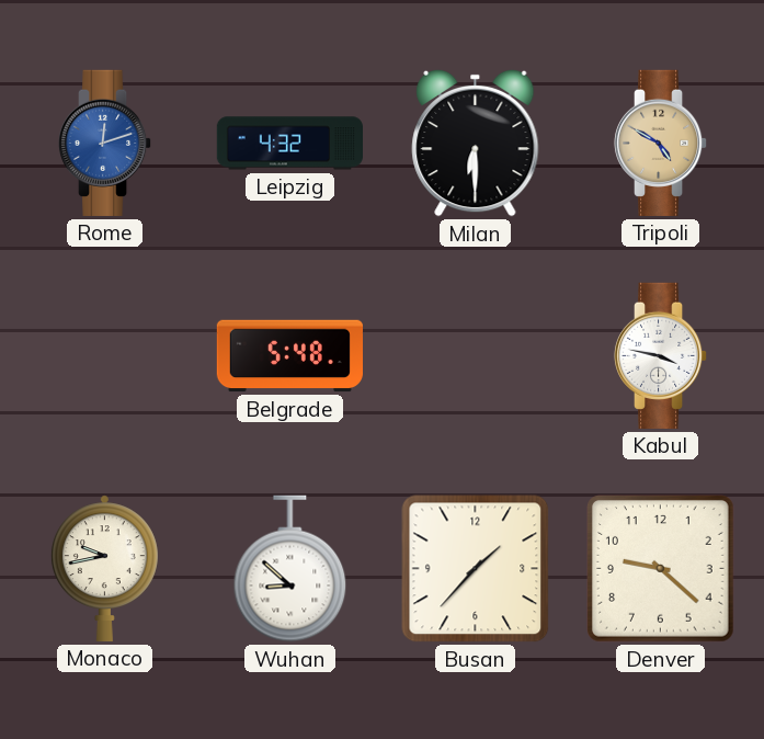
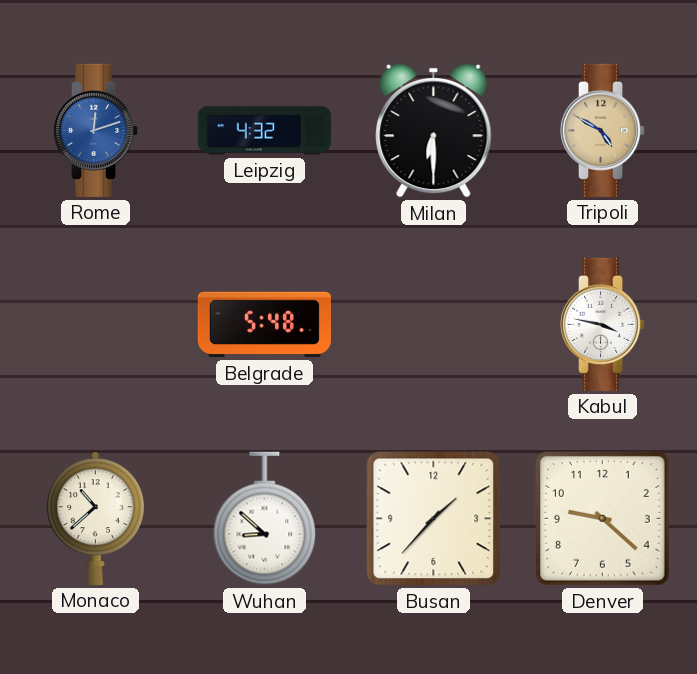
Monaco: 9:43 -> 10:38 (95, 518)
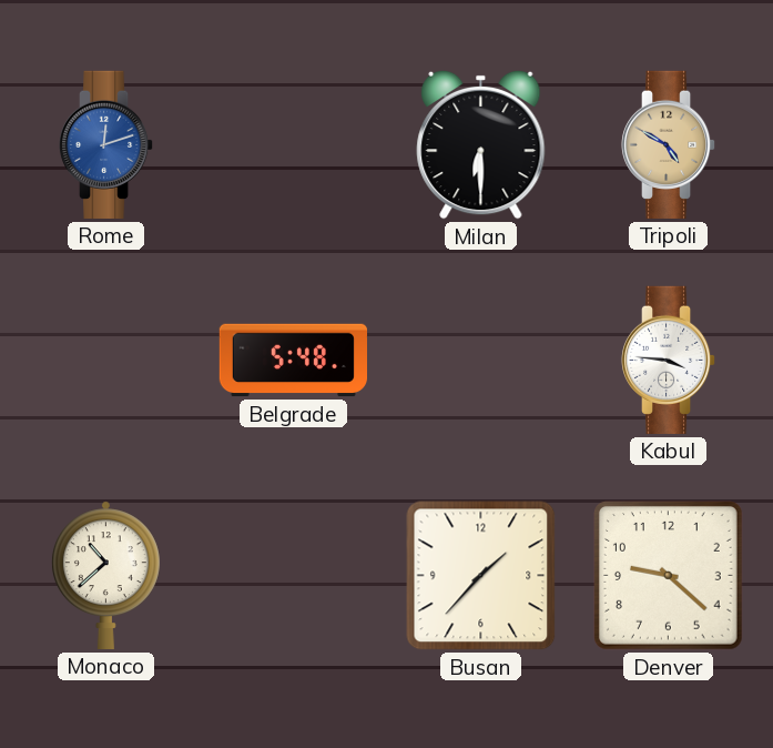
Leipzig: 4:32 -> none (264, 131)
Kabul: 3:47 -> 3:46 (669, 360)
Wuhan: 8:52 -> none (265, 519)
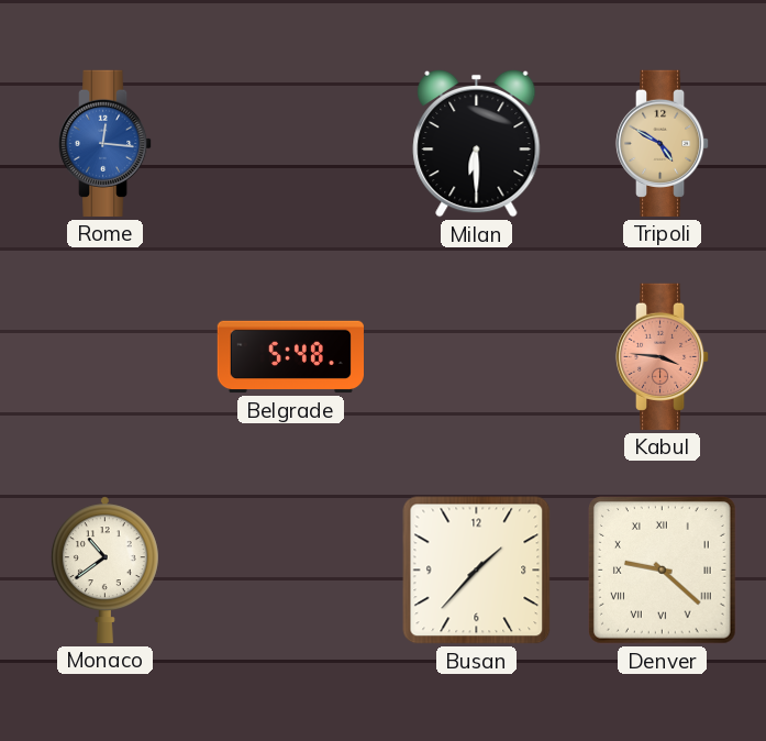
Rome: 12:12 -> 12:16 (106, 143)
Kabul dial: white -> salmon (663, 356)
Monaco: 10:38 -> 10:39 (104, 569)
Denver numerals: Arabic -> Roman (663, 571)
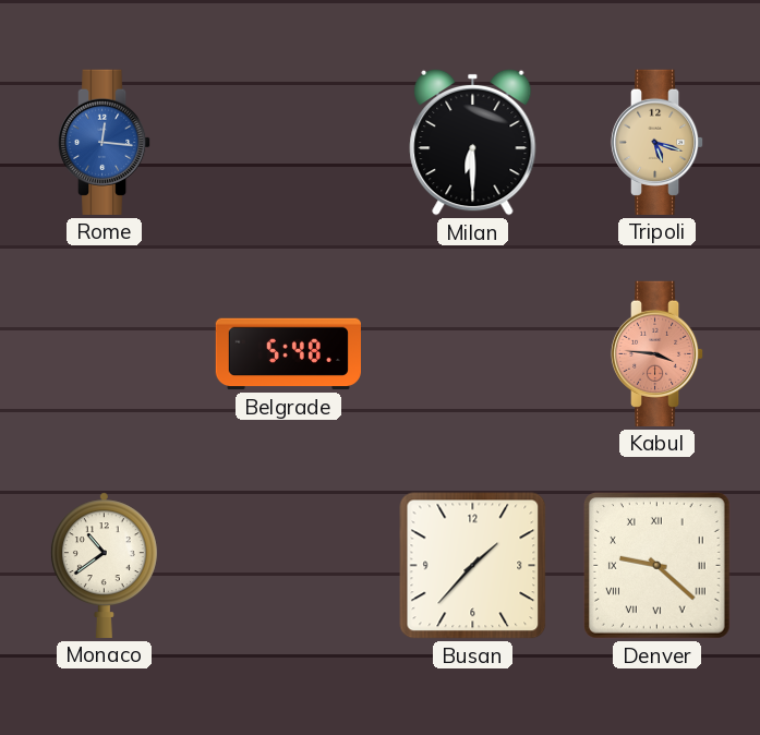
Tripoli: 4:50 -> 5:18 (658, 142)
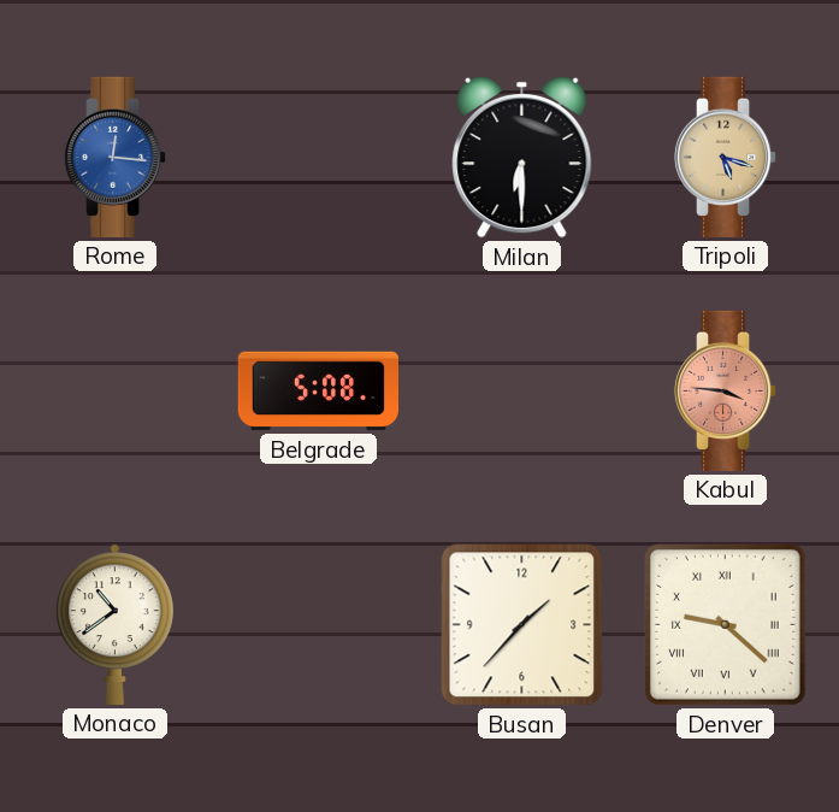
Belgrade: 5:48 -> 5:08 (318, 392)
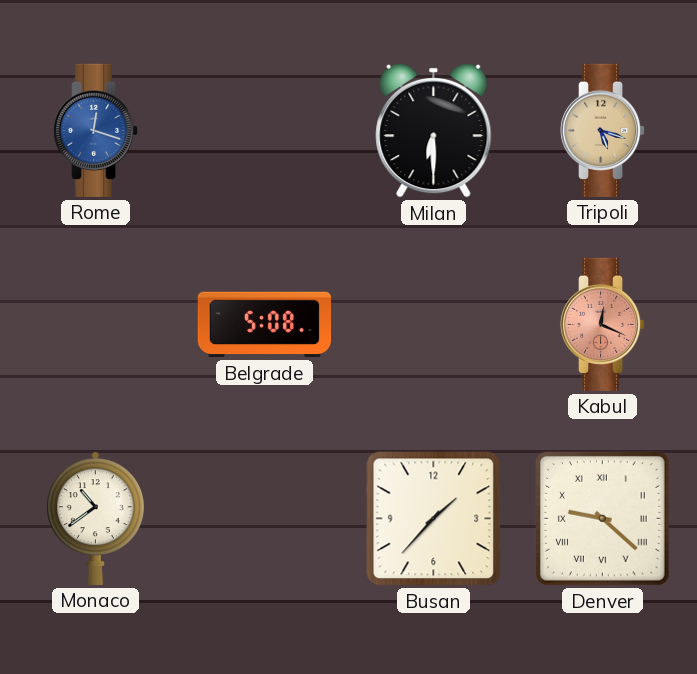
Rome: 12:16 -> 12:18 (96, 130)
Kabul: 3:46 -> 12:19 (603, 324)
